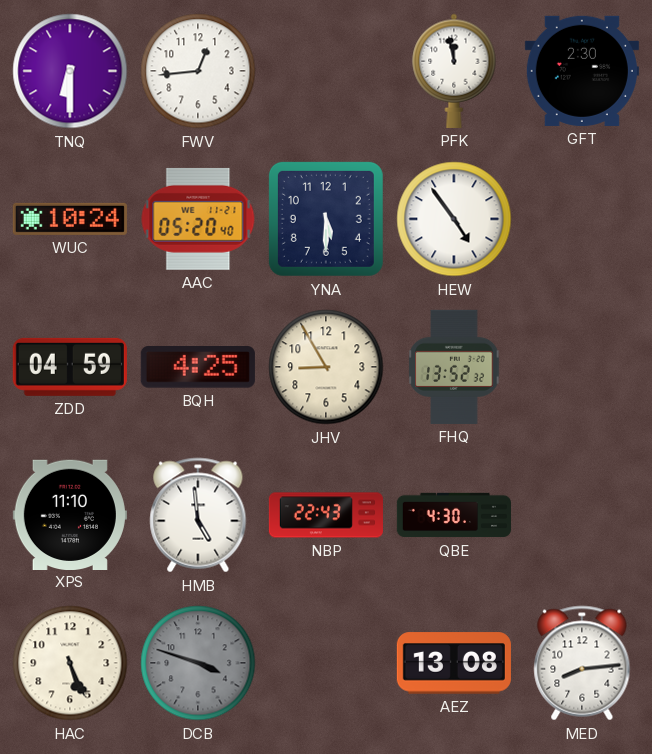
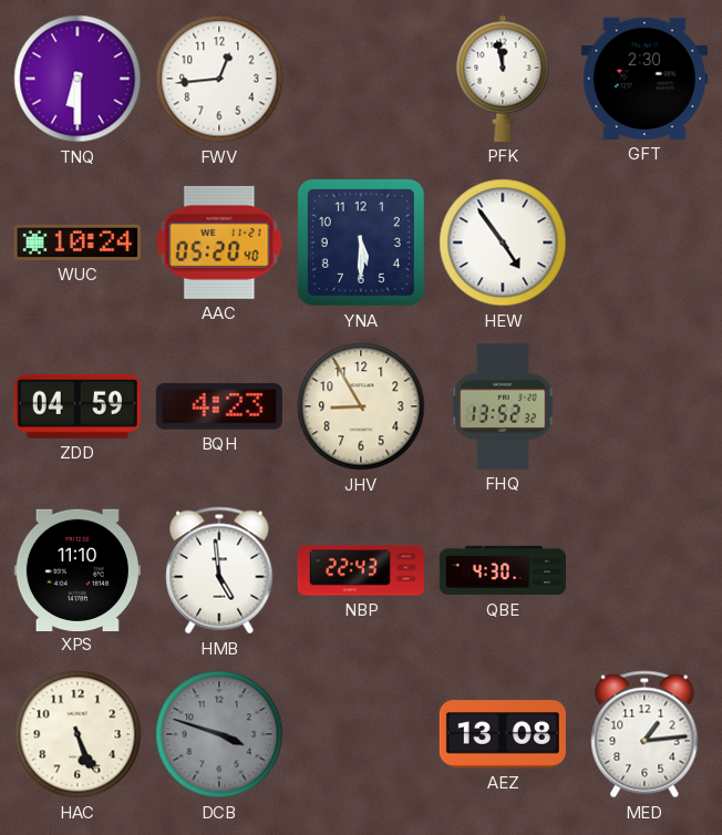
BQH: 4:25 -> 4:23 (219, 406)
MED: 8:14 -> 1:14 (644, 734)
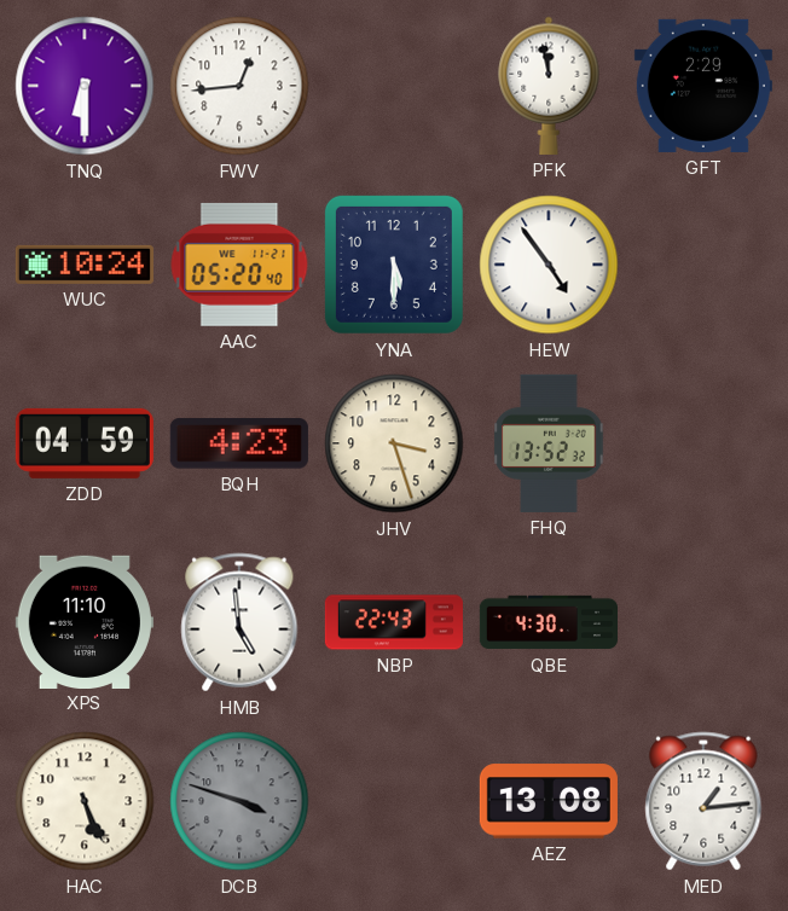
GFT: 2:30 -> 2:29 (703, 86)
JHV: 8:55 -> 3:27 (394, 443)
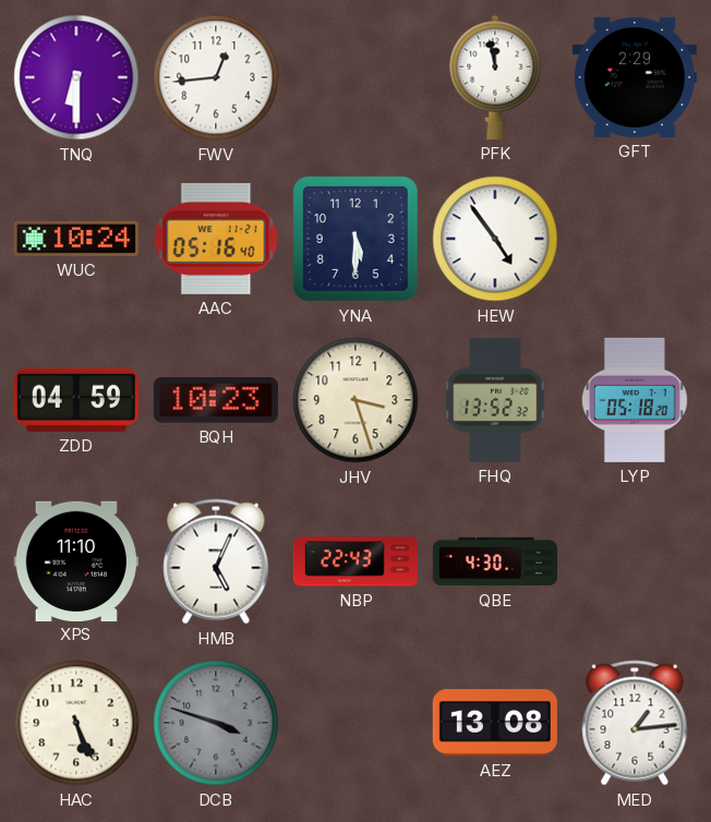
AAC: 05:20 -> 05:16 (216, 239)
BQH: 4:23 -> 10:23 (216, 400)
LYP: none -> 05:18 (636, 400)
HMB: 4:59 -> 5:04 (216, 561)
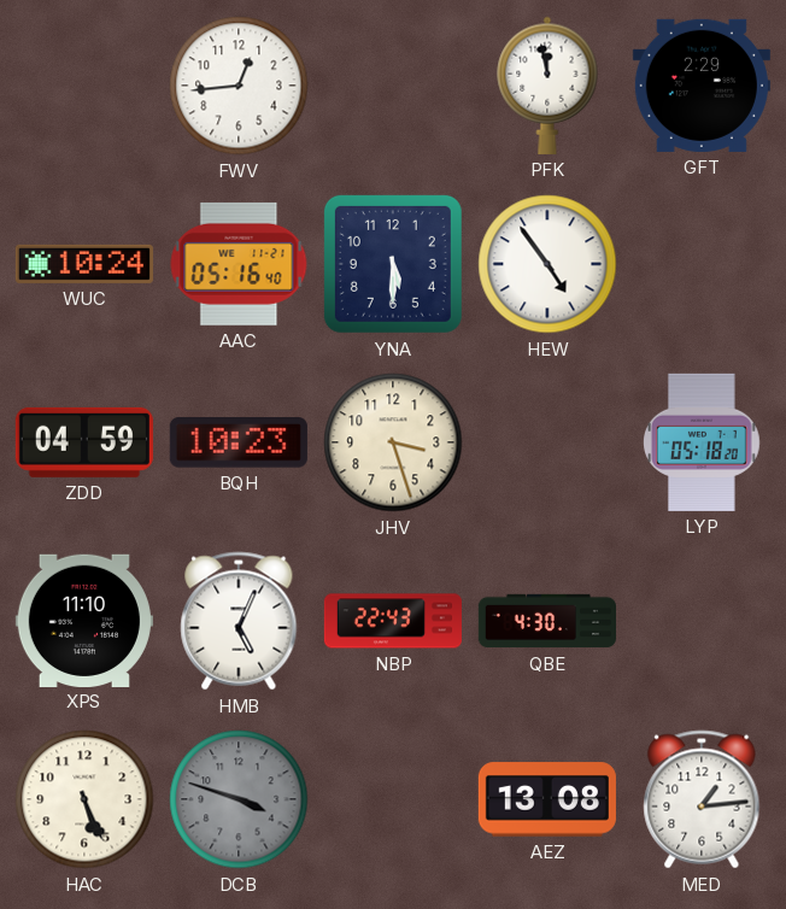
TNQ: 6:30 -> none (76, 77)
FHQ: 13:52 -> none (495, 400)
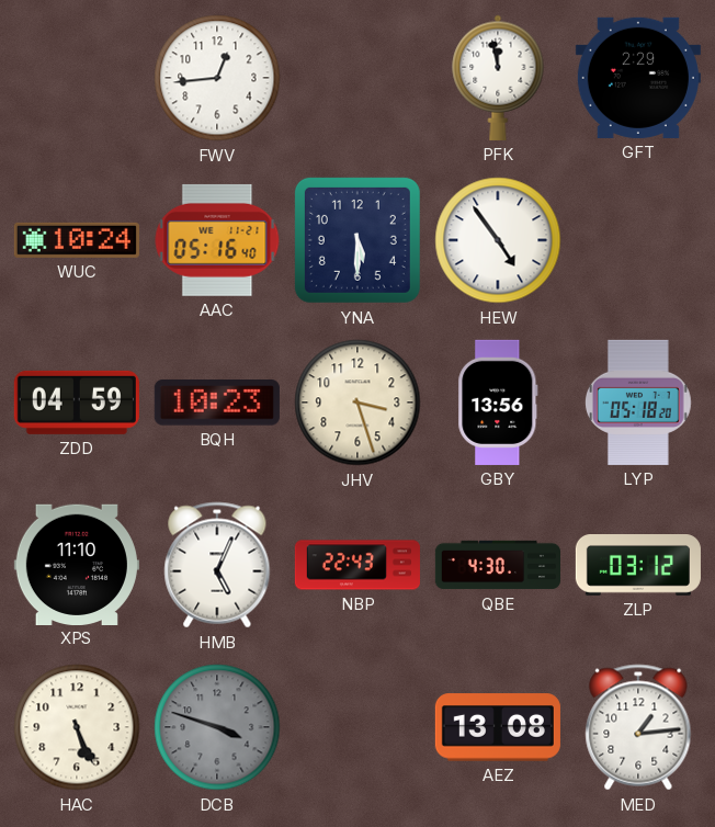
GBY: none -> 13:56 (498, 403)
ZLP: none -> 03:12 (638, 565)
